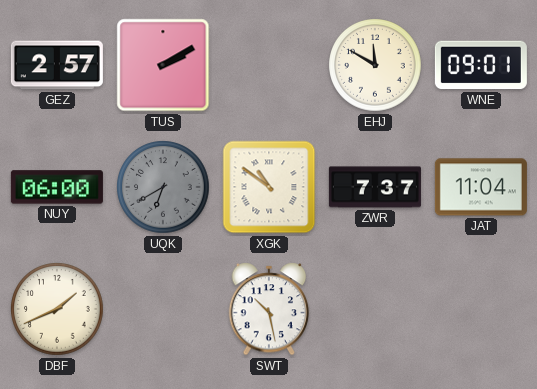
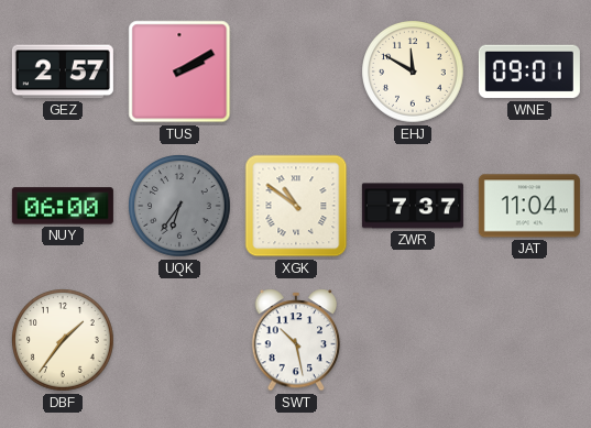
UQK: 6:40 -> 6:36 (179, 206)
DBF: 1:41 -> 1:36 (63, 340)
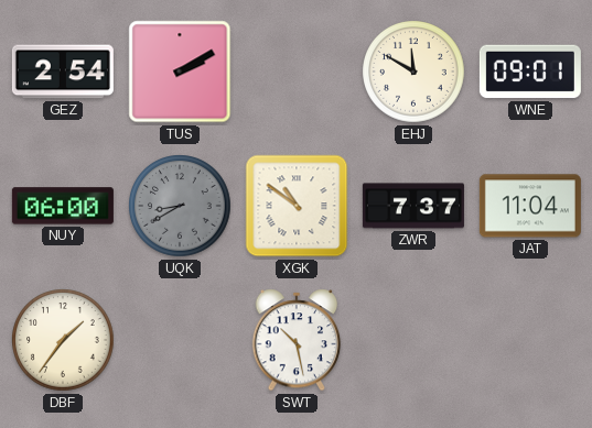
GEZ: 2:57 -> 2:54 (63, 72)
UQK: 6:36 -> 8:40 (180, 206)
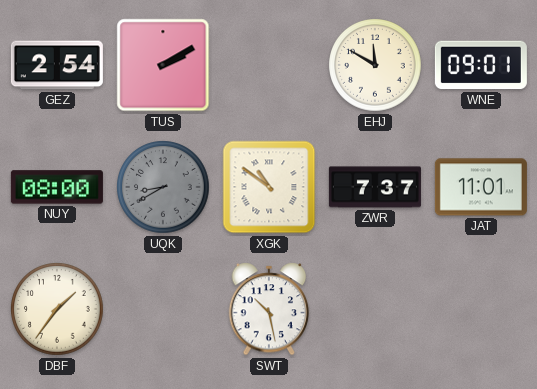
NUY: 06:00 -> 08:00 (57, 187)
JAT: 11:04 -> 11:01 (481, 187)
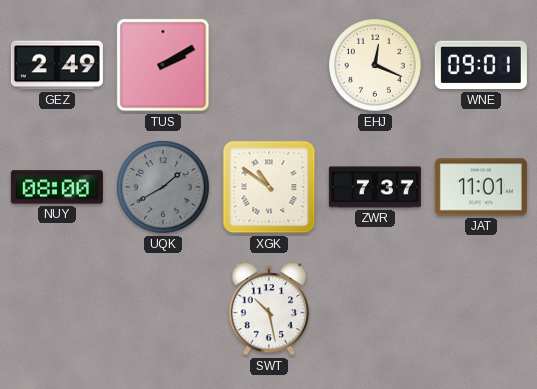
GEZ: 2:54 -> 2:49 (57, 65)
EHJ: 11:50 -> 12:19 (375, 65)
UQK: 8:40 -> 1:40 (163, 187)
DBF: 1:36 -> none (57, 309)
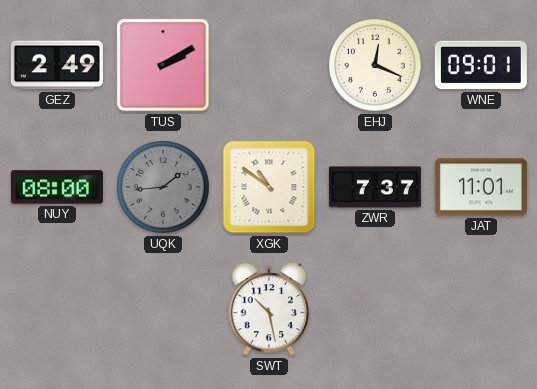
UQK: 1:40 -> 1:44 (163, 187)
